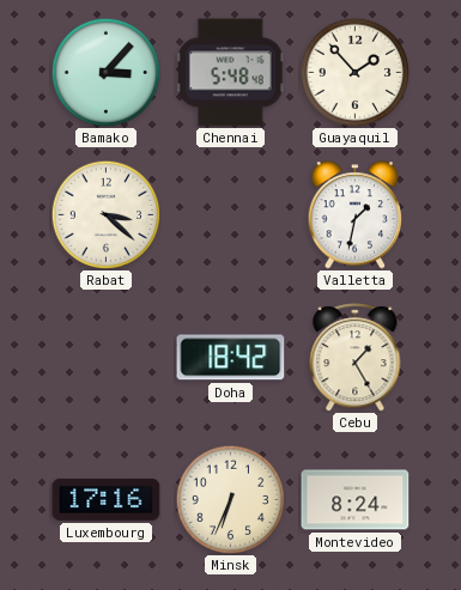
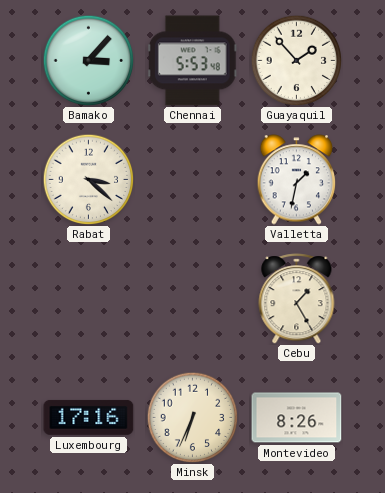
Chennai: 5:48 -> 5:53 (192, 61)
Doha: 18:42 -> none (231, 358)
Montevideo: 8:24 -> 8:26 (297, 418)
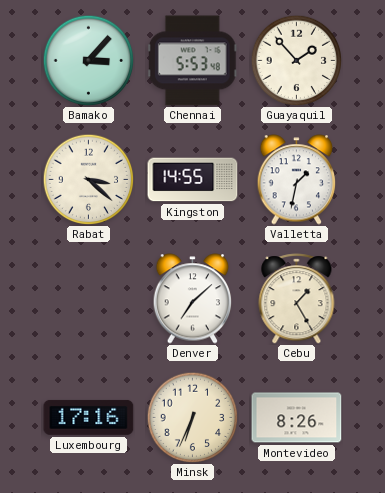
Kingston: none -> 14:55 (193, 180)
Denver: none -> 7:08 (193, 299)
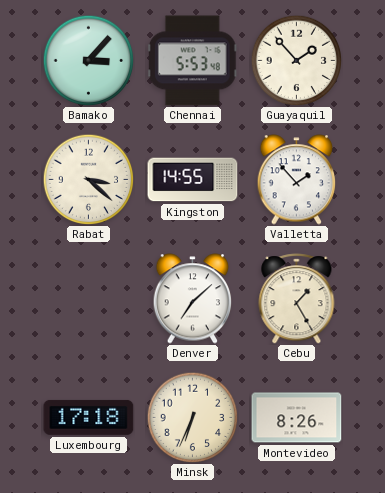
Valletta: 1:32 -> 1:53 (297, 180)
Luxembourg: 17:16 -> 17:18 (89, 417)
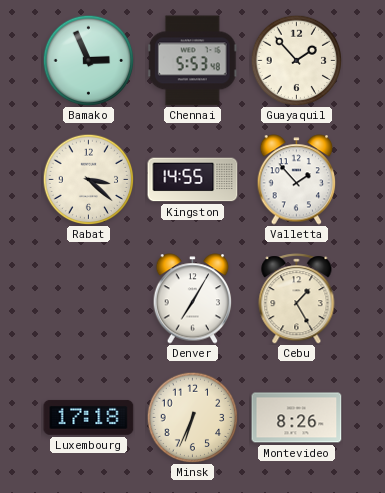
Bamako: 3:07 -> 2:56 (88, 60)
Denver: 7:08 -> 7:05 (193, 299)
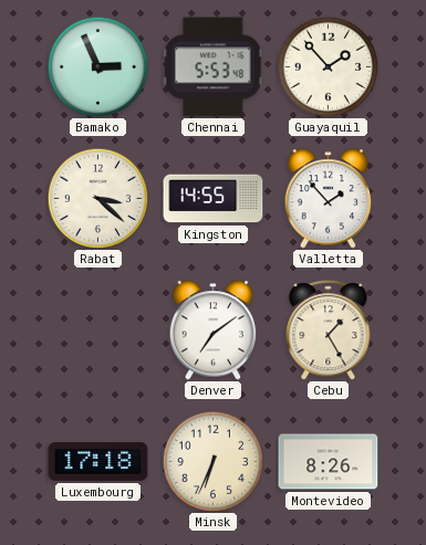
Denver: 7:05 -> 7:09 (214, 331)
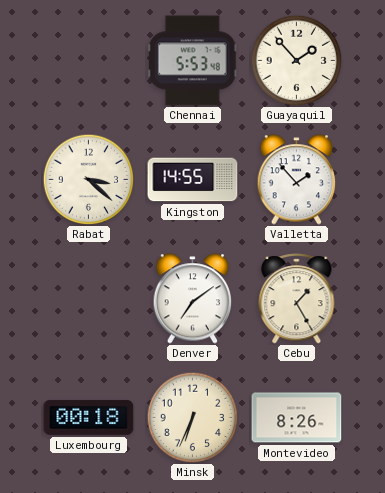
Bamako: 2:56 -> none (97, 66)
Luxembourg: 17:18 -> 00:18 (89, 417)
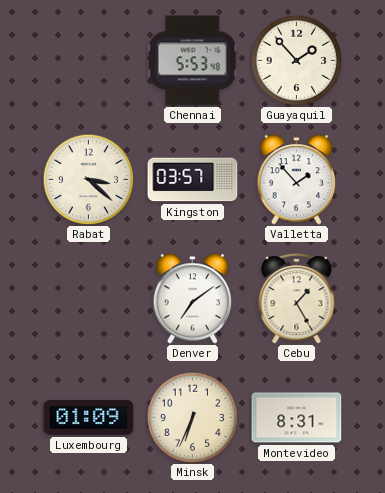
Kingston: 14:55 -> 03:57 (193, 180)
Luxembourg: 00:18 -> 01:09 (89, 417)
Montevideo: 8:26 -> 8:31 (297, 418)
